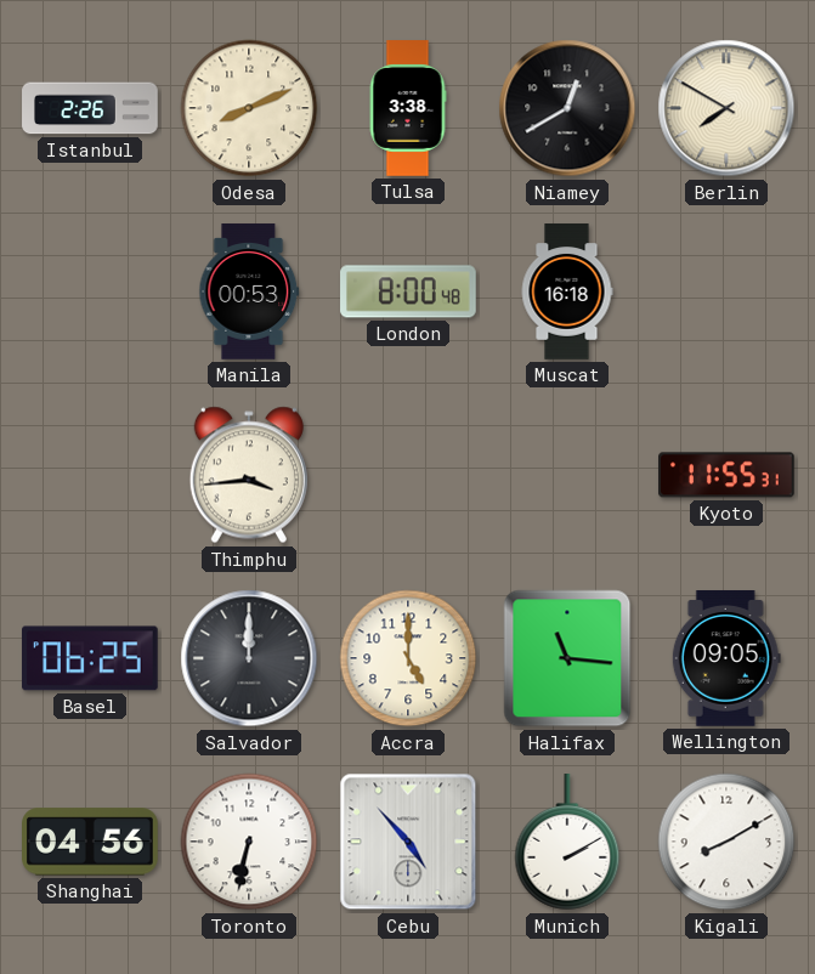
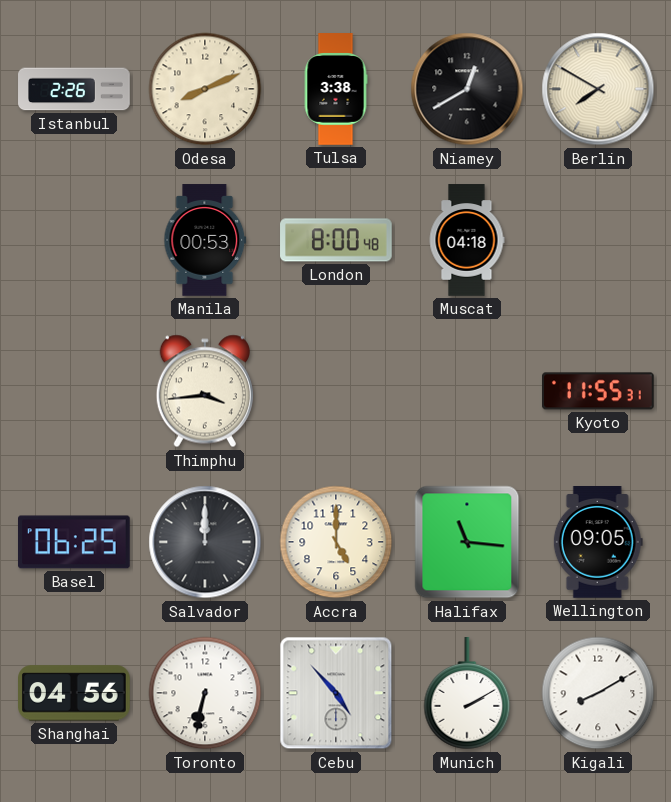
Muscat: 16:18 -> 04:18 (467, 240)
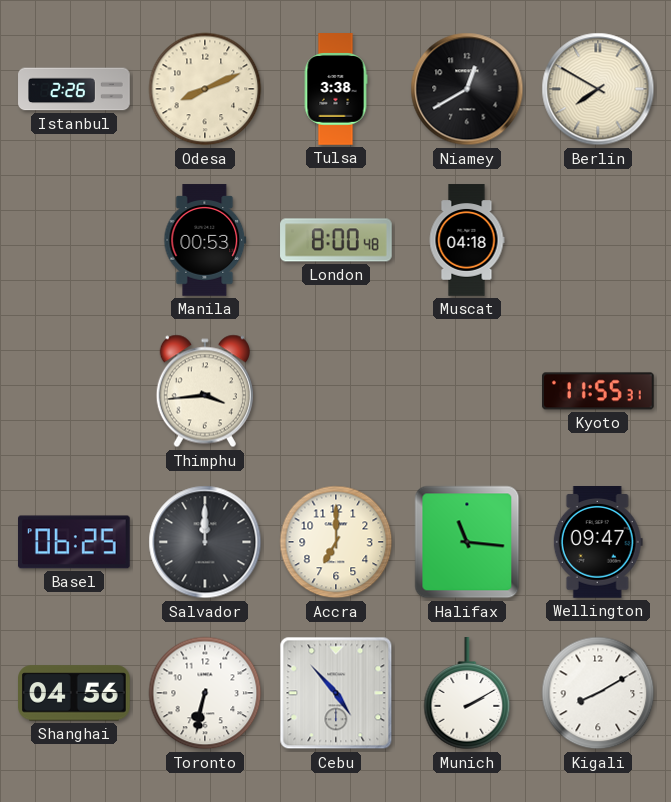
Accra: 5:00 -> 7:00 (336, 542)
Wellington: 09:05 -> 09:47 (598, 543)
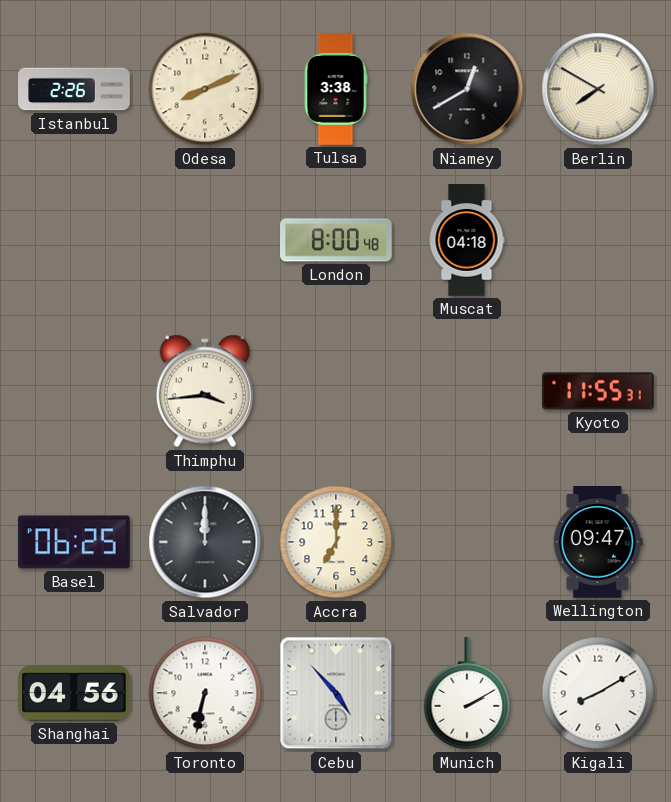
Manila: 00:53 -> none (205, 240)
Halifax: 11:16 -> none (467, 542)
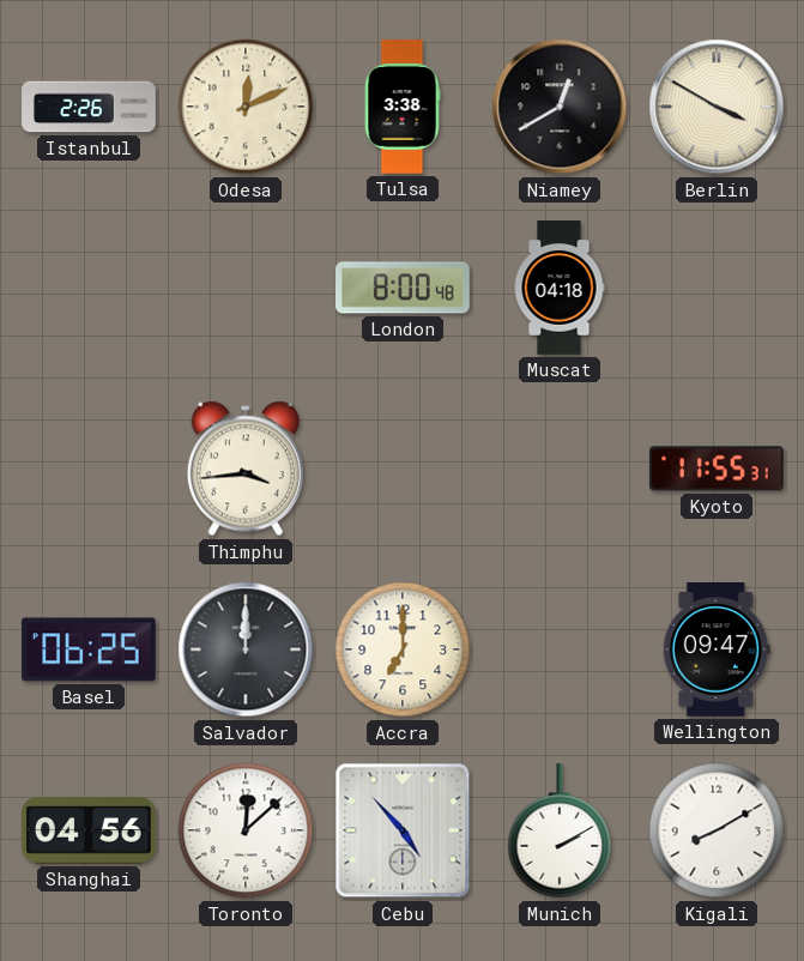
Odesa: 8:11 -> 12:11 (246, 107)
Berlin: 7:50 -> 3:50 (717, 107)
Toronto: 6:32 -> 12:08 (246, 830)
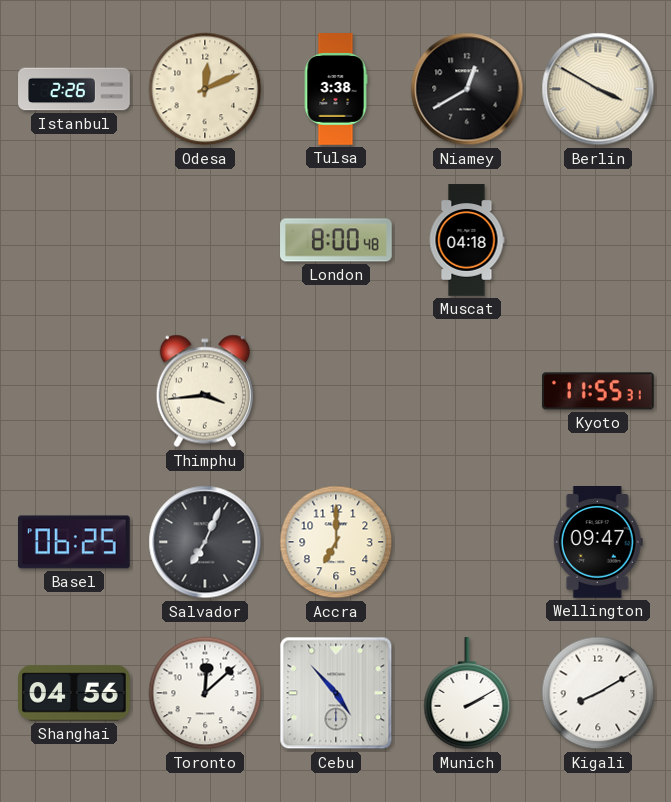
Salvador: 12:00 -> 7:04 (205, 542)
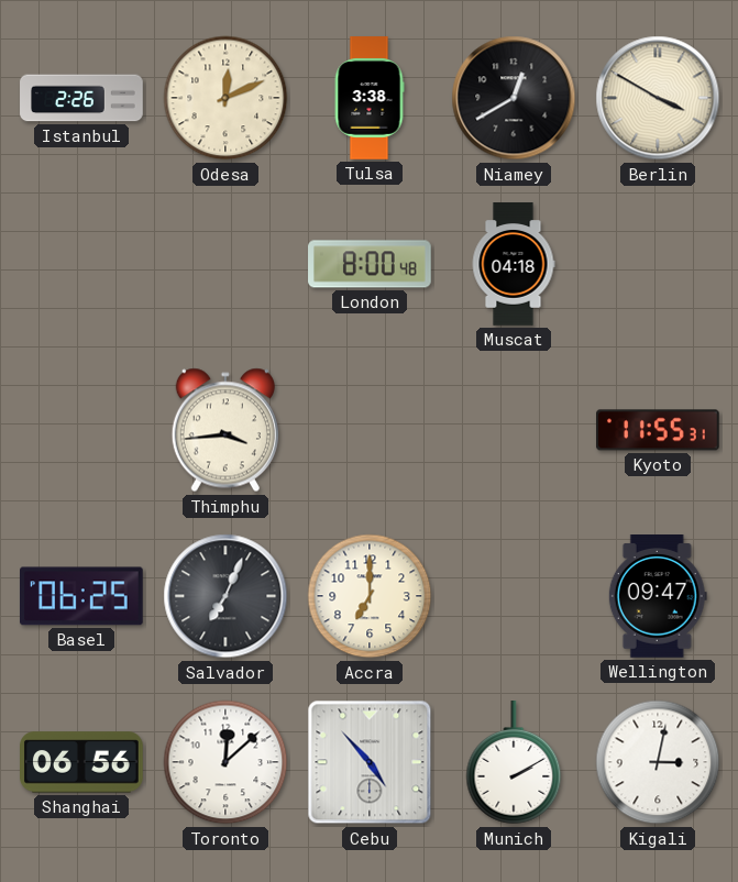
Shanghai: 04:56 -> 06:56 (81, 762)
Kigali: 8:10 -> 3:02 (658, 762)
